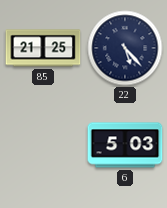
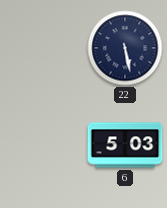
85: 21:25 -> none (43, 48)
22: 5:23 -> 5:28 (125, 48)
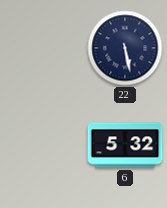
6: 5:03 -> 5:32 (125, 145)
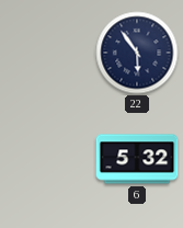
22: 5:28 -> 5:54 (137, 53)
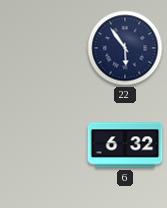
6: 5:32 -> 6:32 (125, 145)
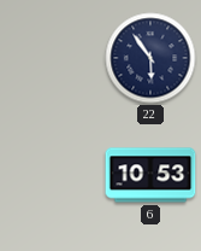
6: 6:32 -> 10:53 (150, 175)
